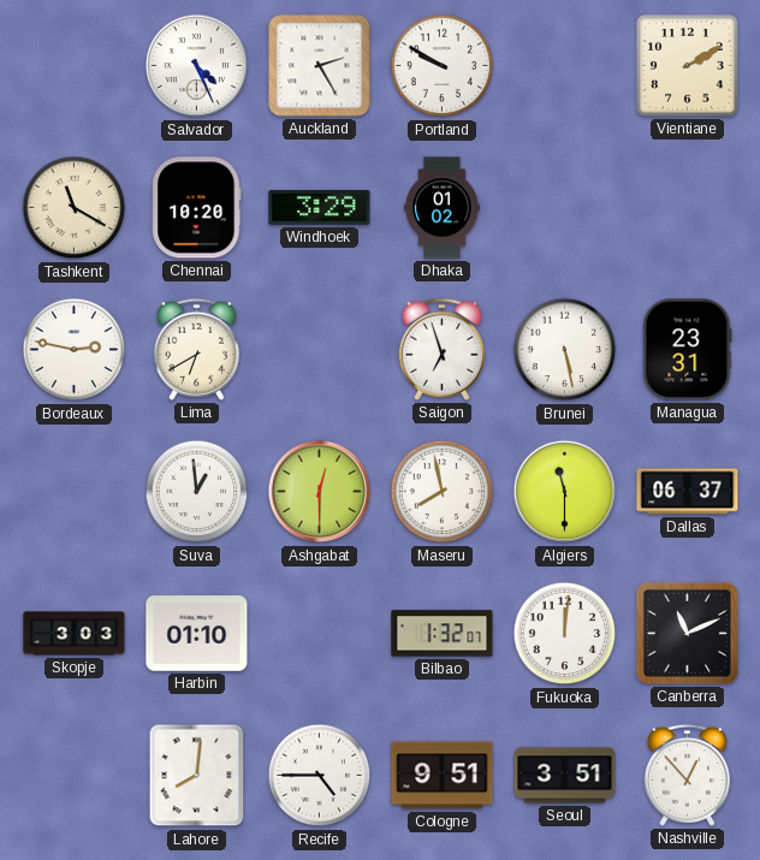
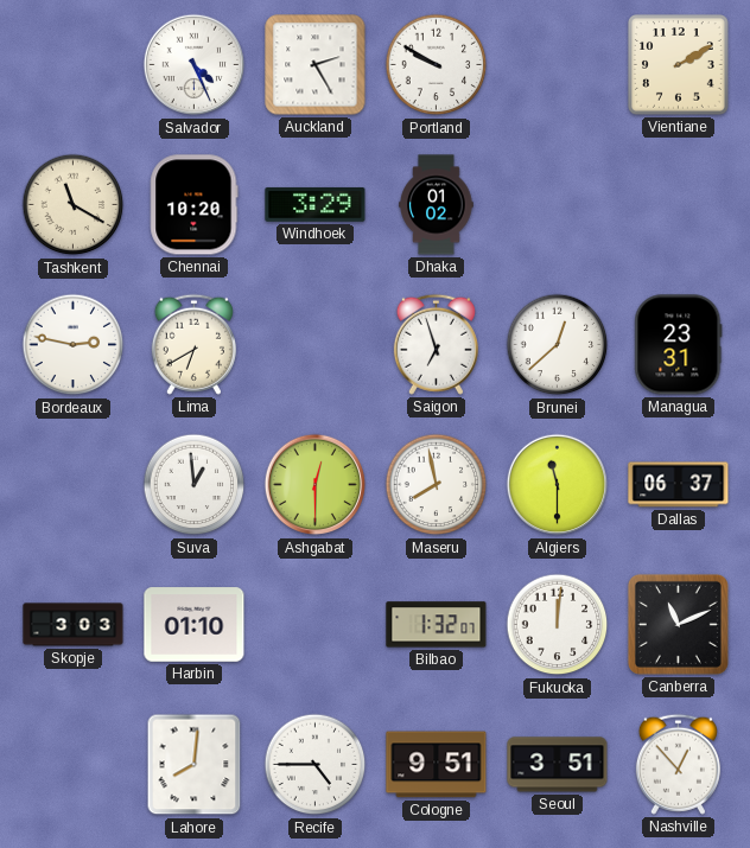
Brunei: 5:28 -> 12:38 (558, 345)
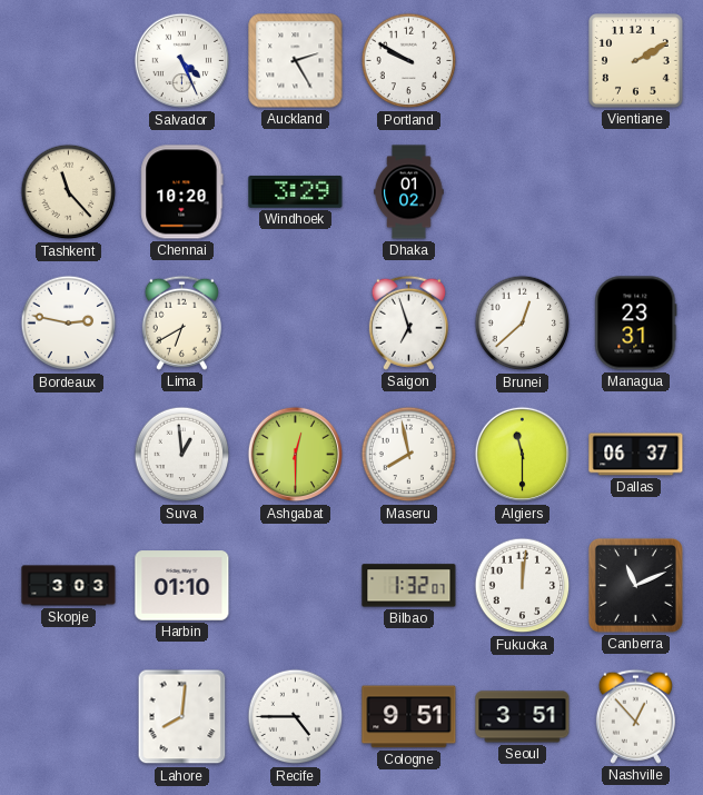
Tashkent: 11:20 -> 11:23 (69, 192)
